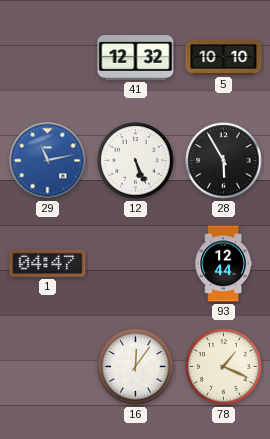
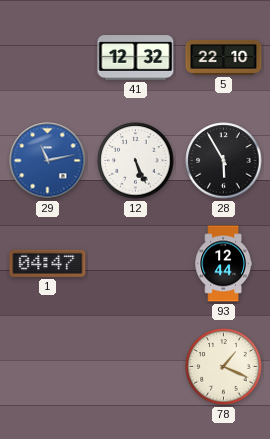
5: 10:10 -> 22:10 (224, 57)
16: 12:06 -> none (136, 367)
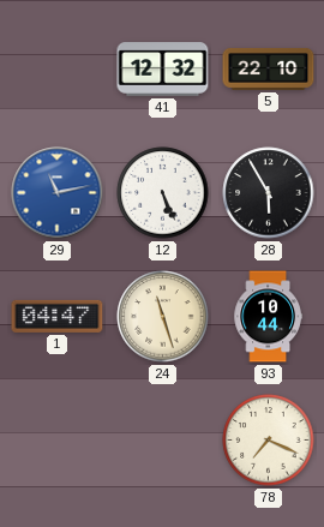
24: none -> 11:27 (163, 317)
93: 12:44 -> 10:44 (268, 317)
78: 1:19 -> 7:19 (269, 441)
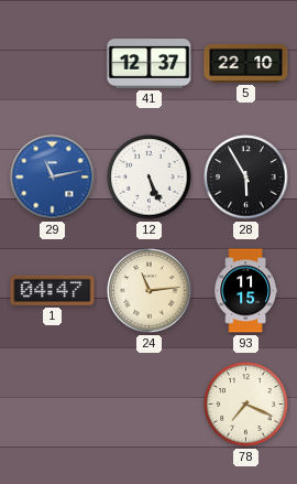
41: 12:32 -> 12:37 (150, 64)
24: 11:27 -> 11:14 (150, 291)
93: 10:44 -> 11:15 (245, 291)
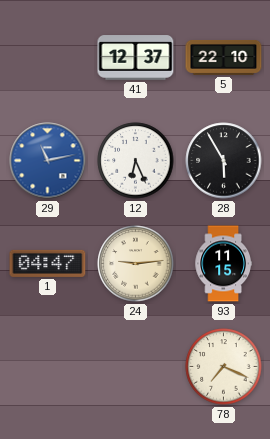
12: 5:26 -> 6:26 (136, 161)
24: 11:14 -> 9:14 (136, 264)
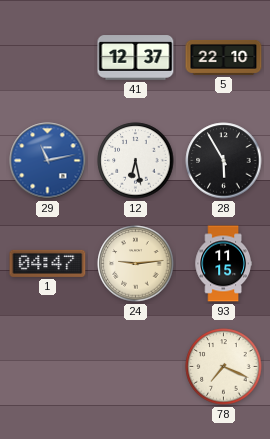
12: 6:26 -> 6:28 (136, 161)
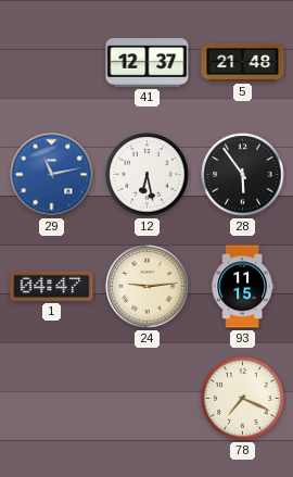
5: 22:10 -> 21:48 (243, 62)
28: 5:55 -> 5:54 (243, 175)
